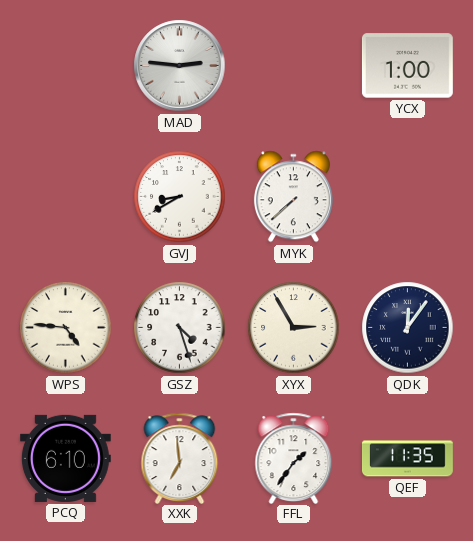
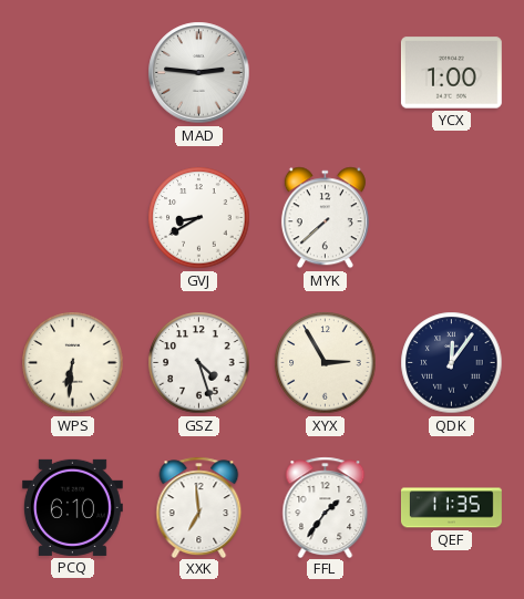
WPS: 4:46 -> 6:31 (73, 363)
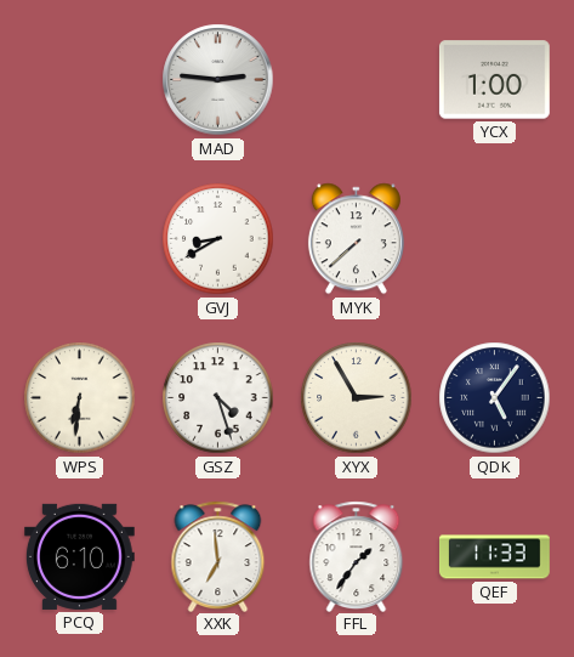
QDK: 12:06 -> 5:06 (495, 398)
QEF: 11:35 -> 11:33 (494, 557)
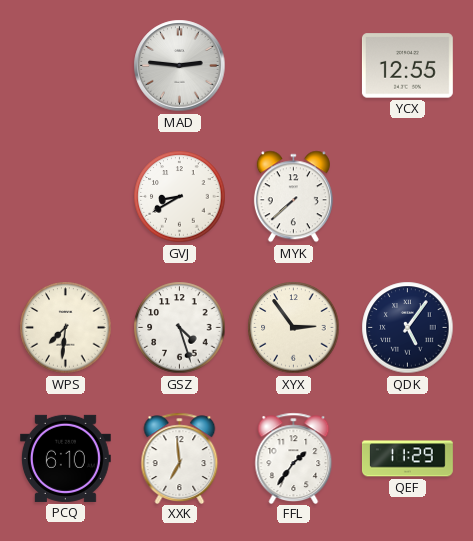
YCX: 1:00 -> 12:55 (407, 66)
WPS: 6:31 -> 7:31 (66, 328)
XYX: 2:55 -> 2:54 (294, 328)
QEF: 11:33 -> 11:29 (407, 459)
